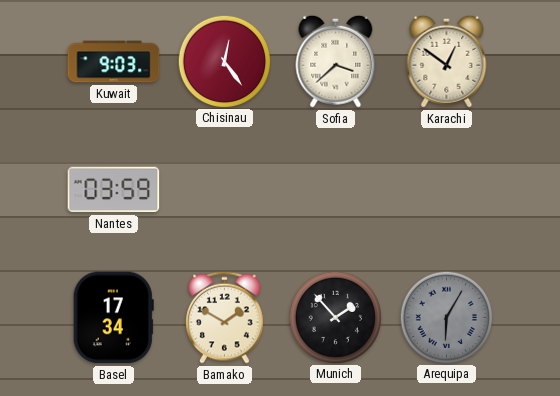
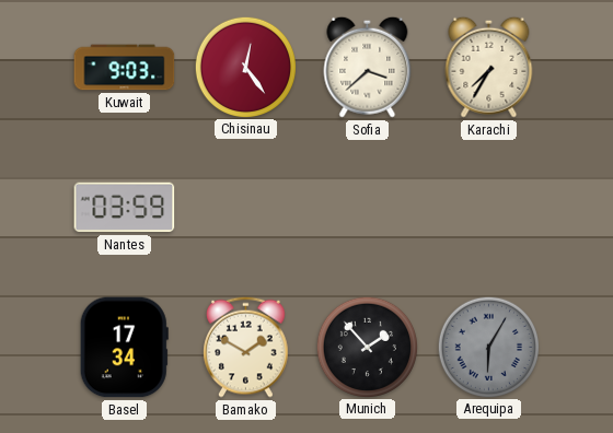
Karachi: 12:51 -> 7:35 (489, 67)
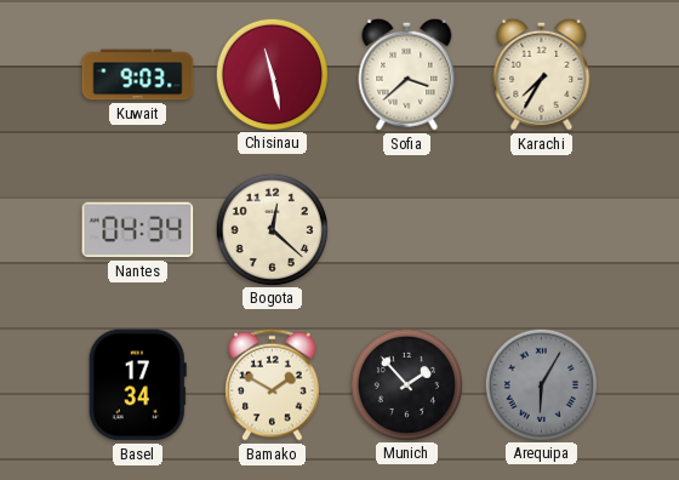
Chisinau: 12:24 -> 11:28 (272, 74)
Nantes: 03:59 -> 04:34 (138, 230)
Bogota: none -> 12:22 (272, 229)
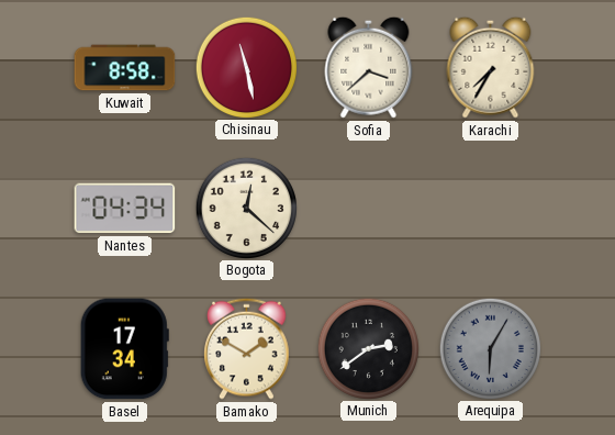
Kuwait: 9:03 -> 8:58 (125, 68)
Munich: 1:53 -> 2:39 (368, 348)
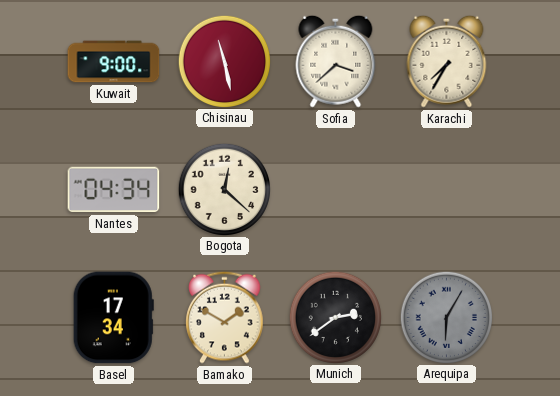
Kuwait: 8:58 -> 9:00 (114, 62)
